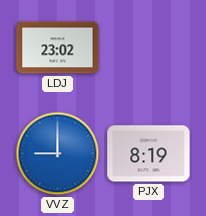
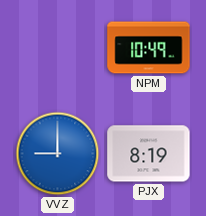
LDJ: 23:02 -> none (58, 48)
NPM: none -> 10:49 (149, 48)
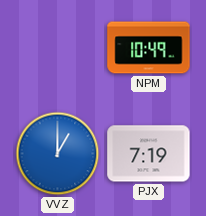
VVZ: 9:00 -> 1:00 (58, 154)
PJX: 8:19 -> 7:19 (149, 154)
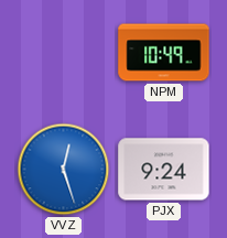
VVZ: 1:00 -> 12:27 (64, 170)
PJX: 7:19 -> 9:24 (164, 170)
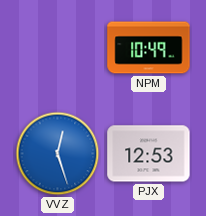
PJX: 9:24 -> 12:53 (149, 154)
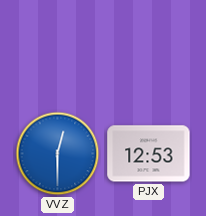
NPM: 10:49 -> none (149, 48)
VVZ: 12:27 -> 12:30 (58, 154)
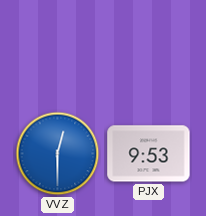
PJX: 12:53 -> 9:53 (149, 154)
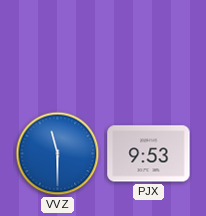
VVZ: 12:30 -> 11:30 (58, 154)
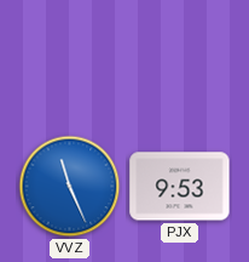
VVZ: 11:30 -> 11:26 (70, 187)
